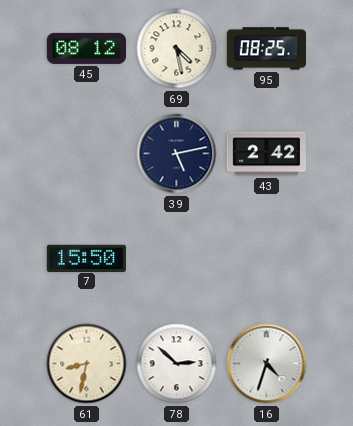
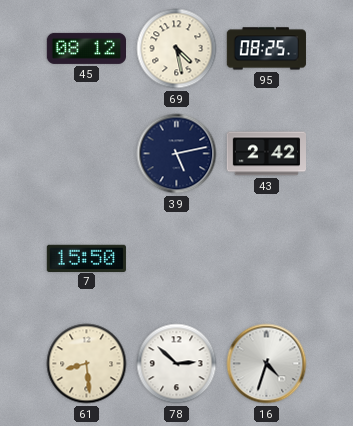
61: 8:32 -> 8:29 (87, 364)
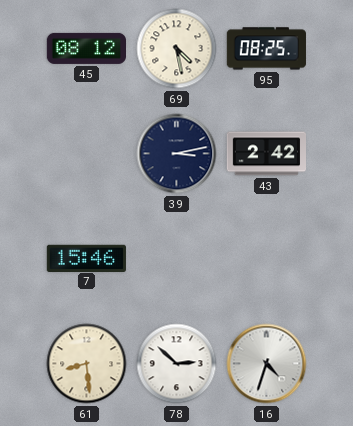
39: 5:13 -> 3:13 (177, 154)
7: 15:50 -> 15:46 (86, 258)
